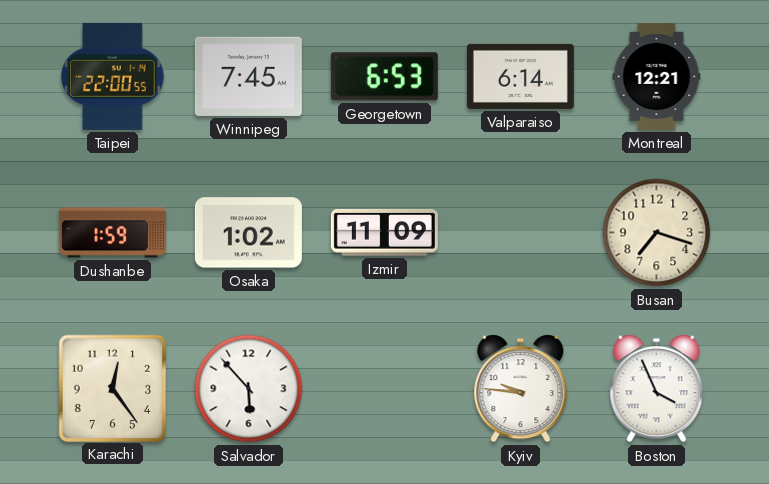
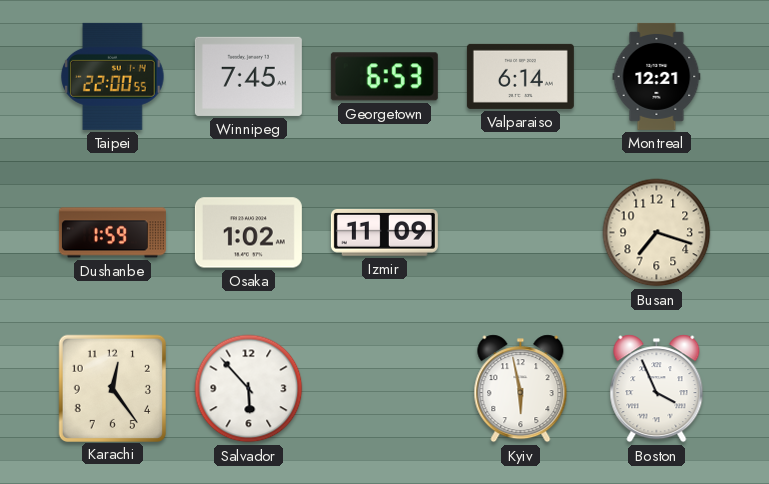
Kyiv: 9:46 -> 5:58 (521, 389)
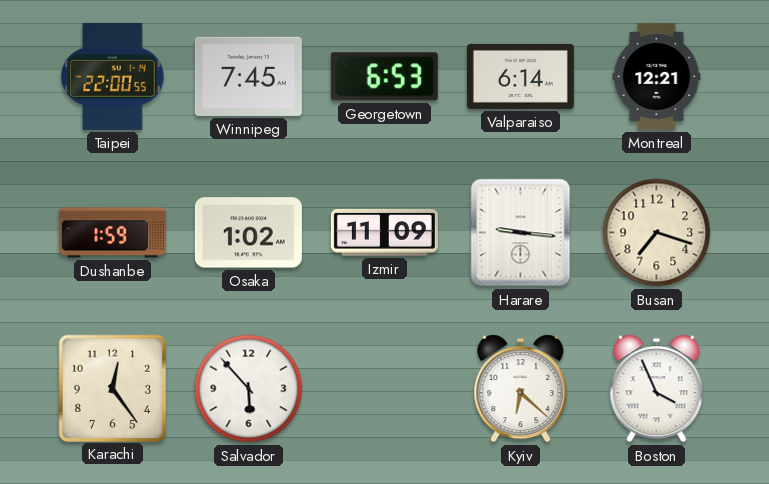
Harare: none -> 9:16 (521, 233)
Kyiv: 5:58 -> 6:22 (521, 389)
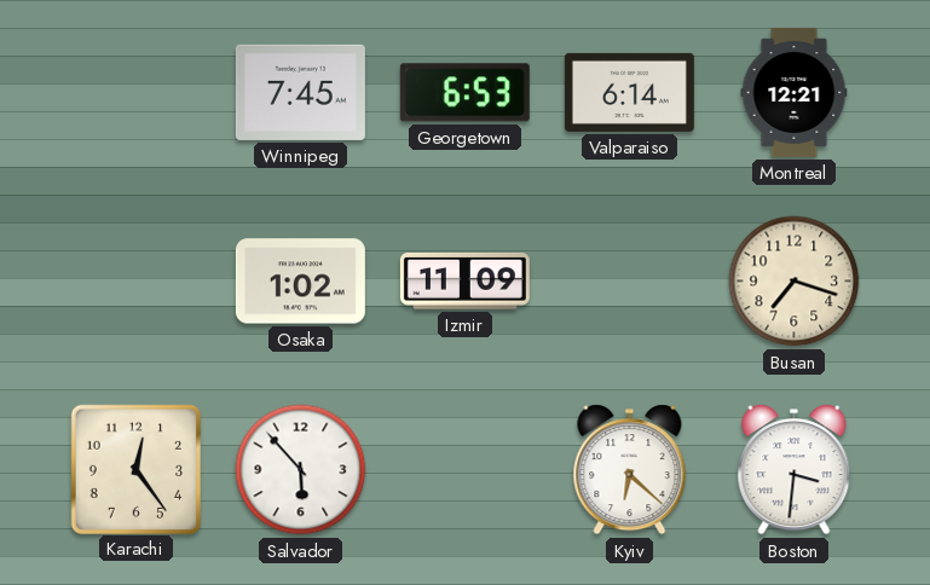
Taipei: 22:00 -> none (113, 76)
Dushanbe: 1:59 -> none (112, 233)
Harare: 9:16 -> none (521, 233)
Boston: 3:56 -> 3:31 (795, 470)
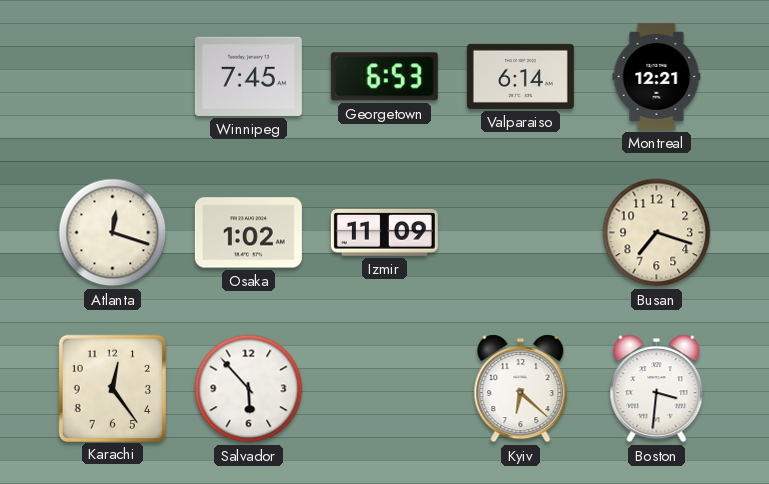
Atlanta: none -> 12:18 (113, 233)
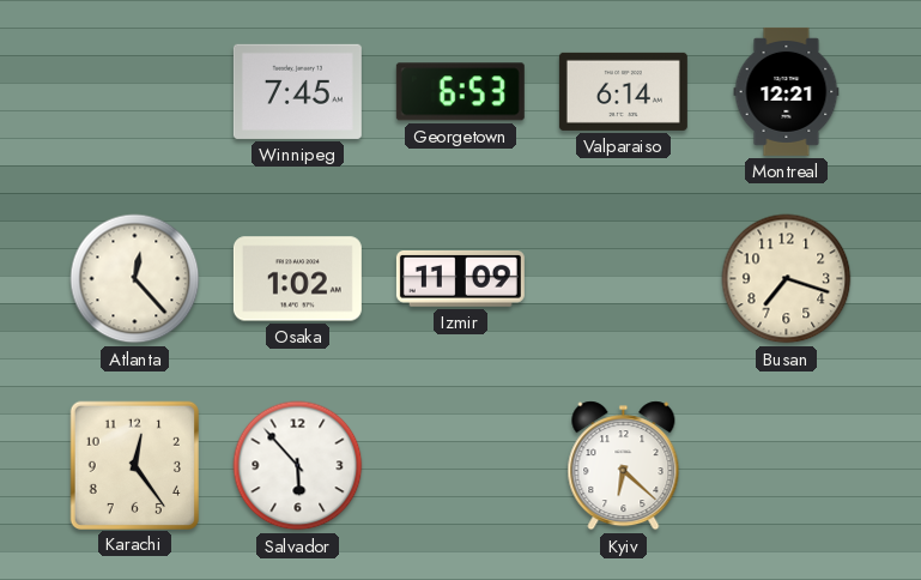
Atlanta: 12:18 -> 12:23 (135, 279)
Boston: 3:31 -> none (657, 389)
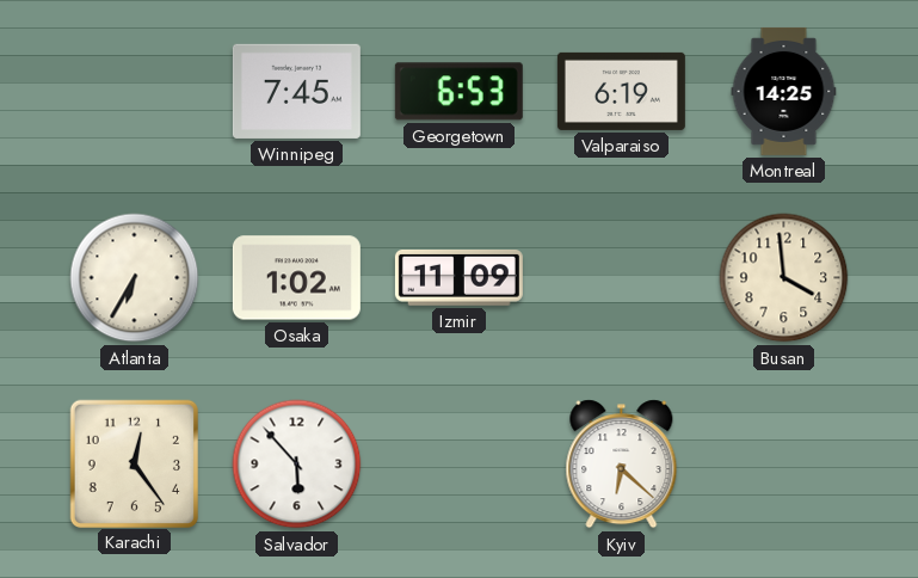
Valparaiso: 6:14 -> 6:19 (621, 91)
Montreal: 12:21 -> 14:25 (784, 91)
Atlanta: 12:23 -> 6:35 (135, 278)
Busan: 7:18 -> 3:59 (784, 278)
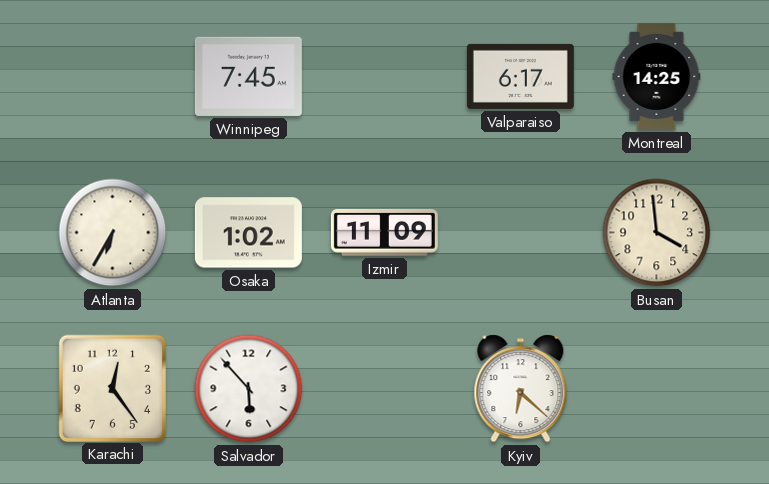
Georgetown: 6:53 -> none (458, 92)
Valparaiso: 6:19 -> 6:17 (520, 76)
